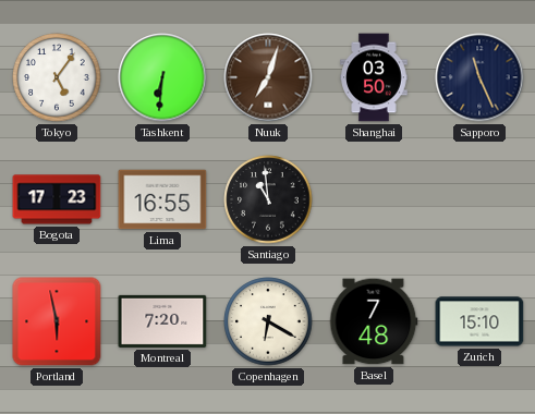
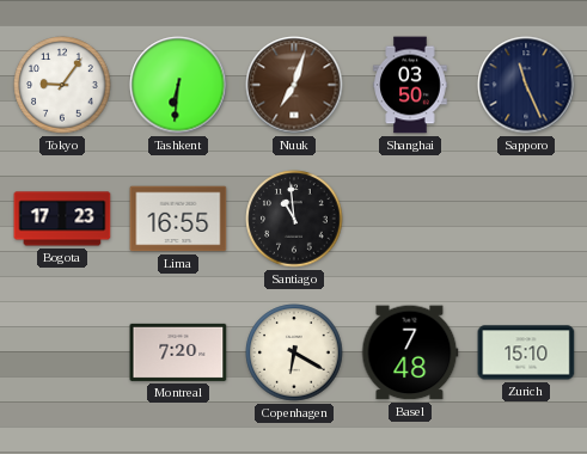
Tokyo: 5:06 -> 9:06 (62, 85)
Portland: 5:58 -> none (57, 321)
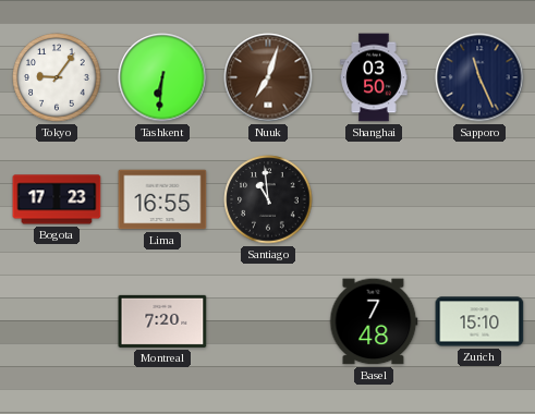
Copenhagen: 6:20 -> none (294, 352)
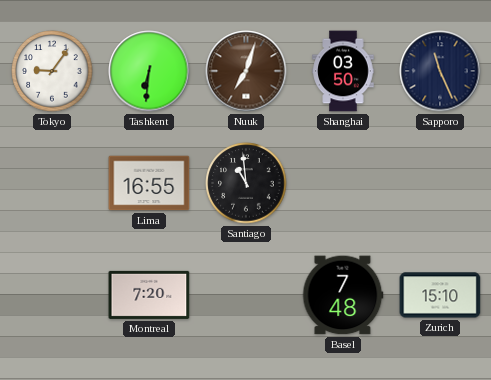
Bogota: 17:23 -> none (57, 199)
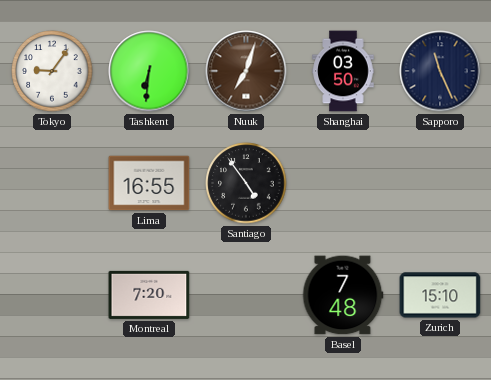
Santiago: 10:59 -> 4:54 (246, 183)
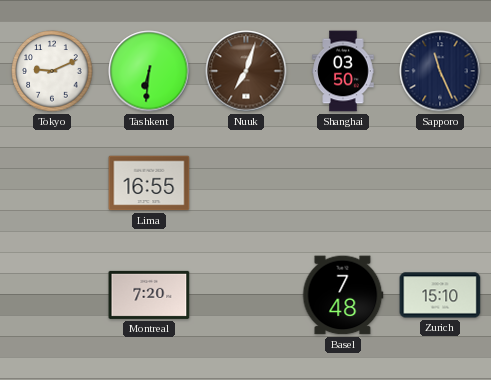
Tokyo: 9:06 -> 9:11 (52, 71)
Santiago: 4:54 -> none (246, 183)
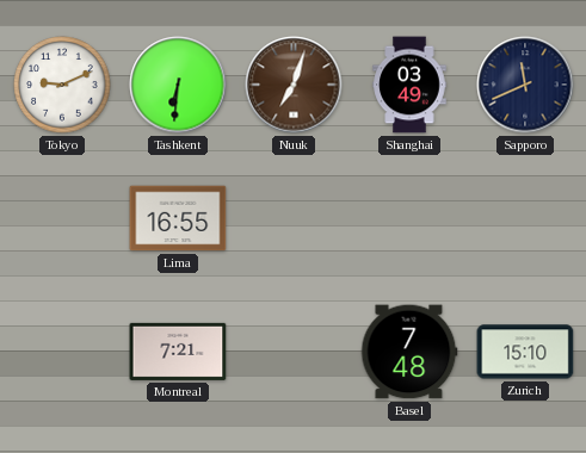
Shanghai: 03:50 -> 03:49 (409, 85)
Sapporo: 11:26 -> 11:41 (525, 85)
Montreal: 7:20 -> 7:21 (178, 352)
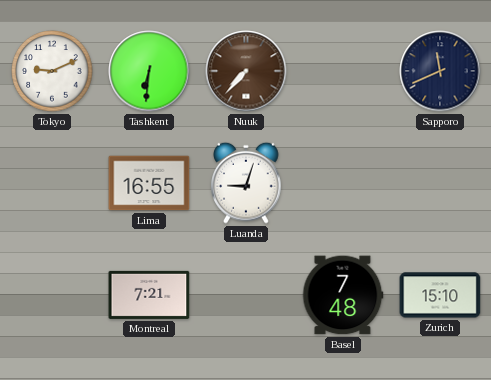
Nuuk: 7:03 -> 7:37 (246, 71)
Shanghai: 03:49 -> none (409, 85)
Luanda: none -> 9:03 (246, 183)
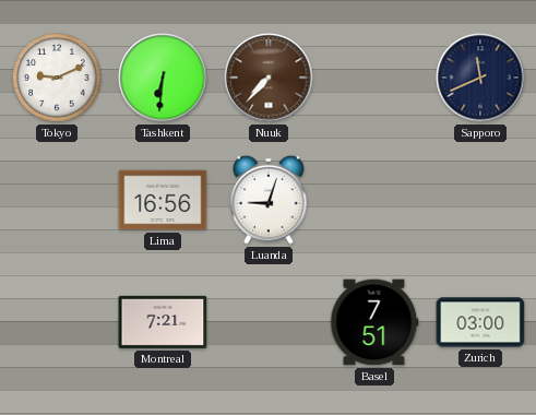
Lima: 16:55 -> 16:56 (163, 200)
Basel: 7:48 -> 7:51 (374, 322)
Zurich: 15:10 -> 03:00 (480, 322)
